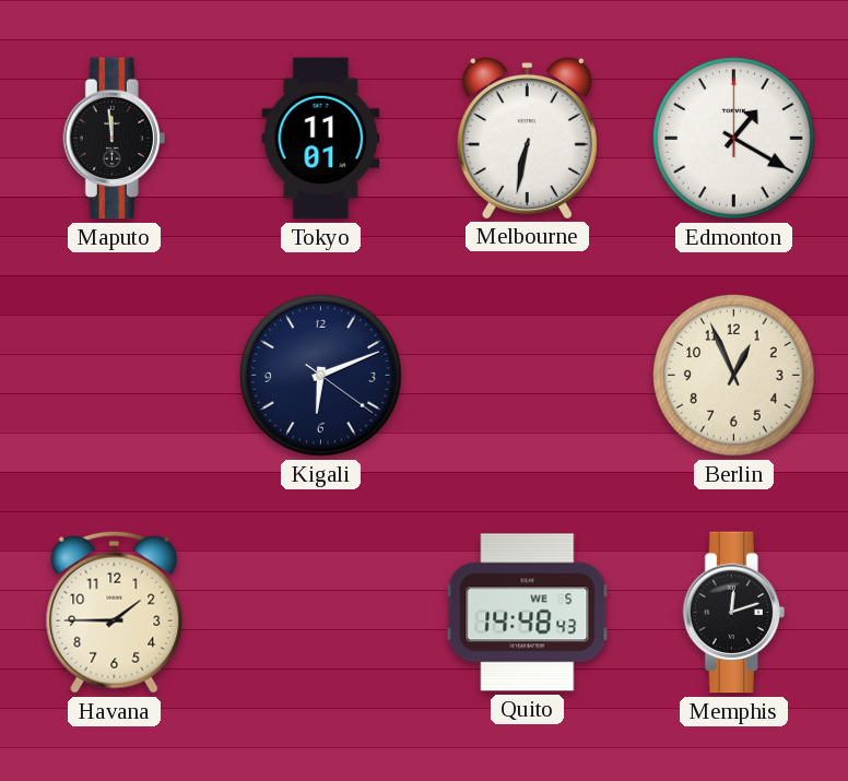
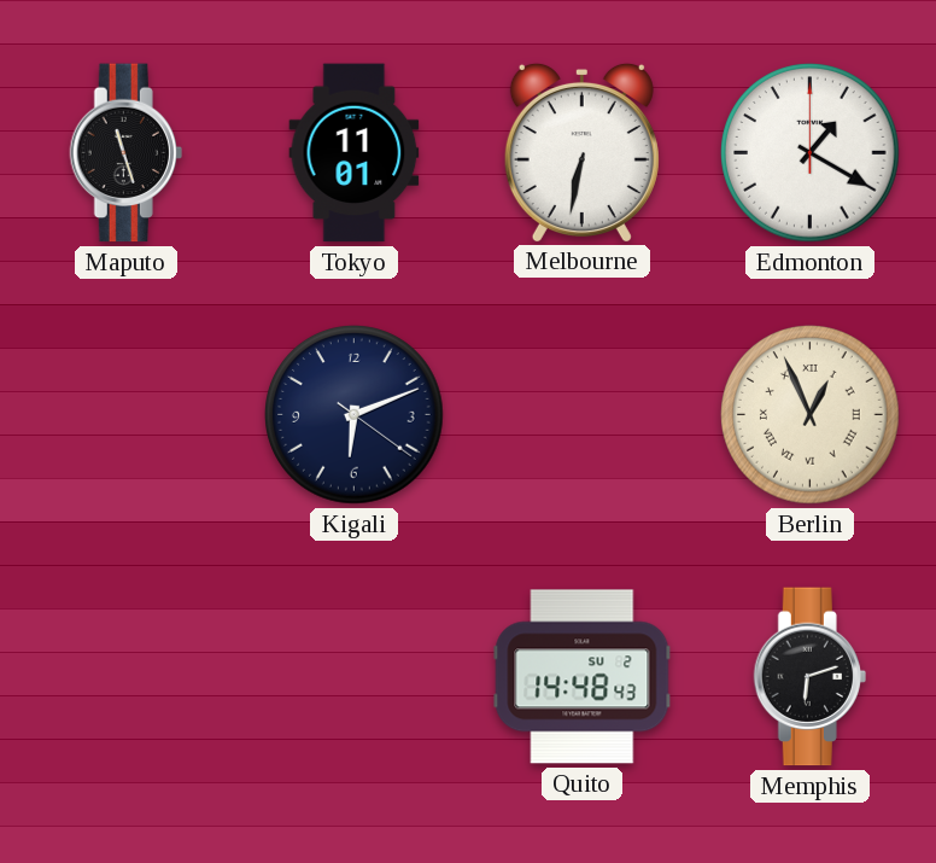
Maputo: 11:59 -> 11:27 (125, 153)
Berlin numerals: Arabic -> Roman (811, 415)
Havana: 1:45 -> none (115, 612)
Quito date: WE 5 -> SU 2 (583, 677)
Memphis: 12:12 -> 6:12 (809, 677)
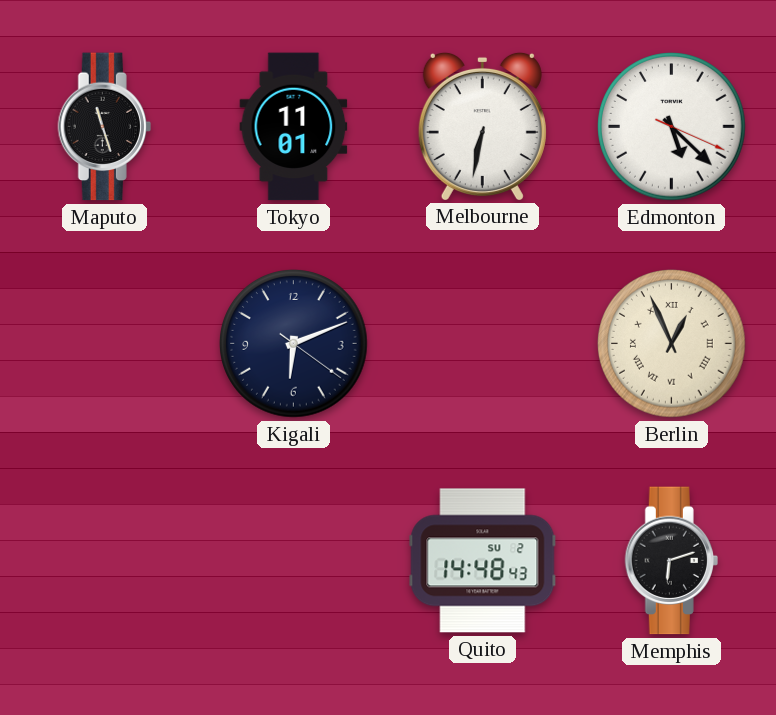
Edmonton: 1:20 -> 5:22 (672, 127)
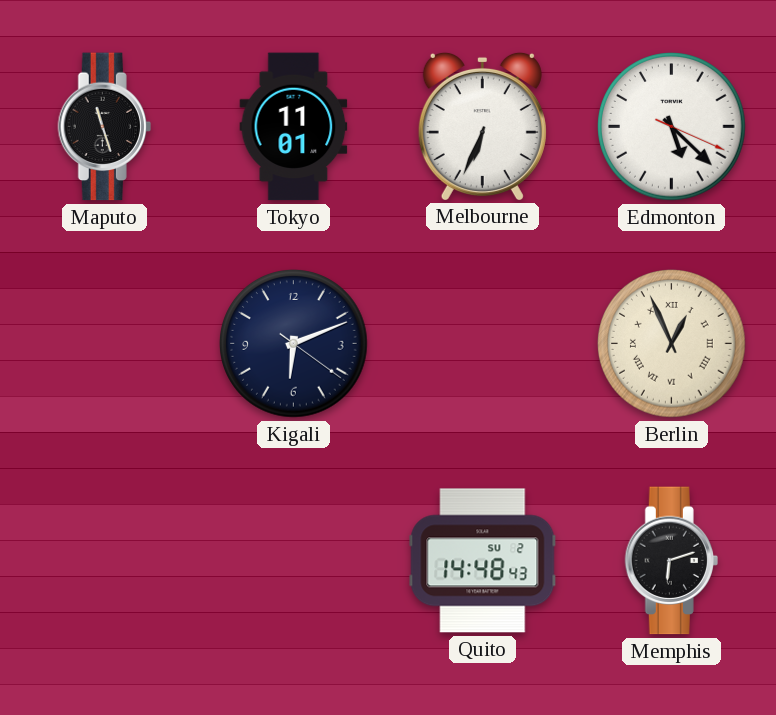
Melbourne: 6:32 -> 6:34 (482, 126)
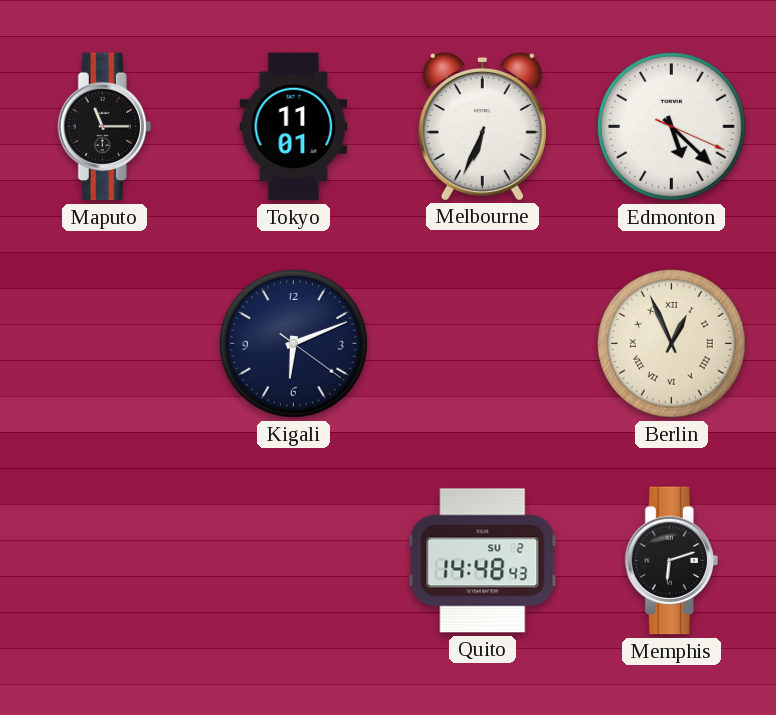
Maputo: 11:27 -> 11:15 (104, 127)
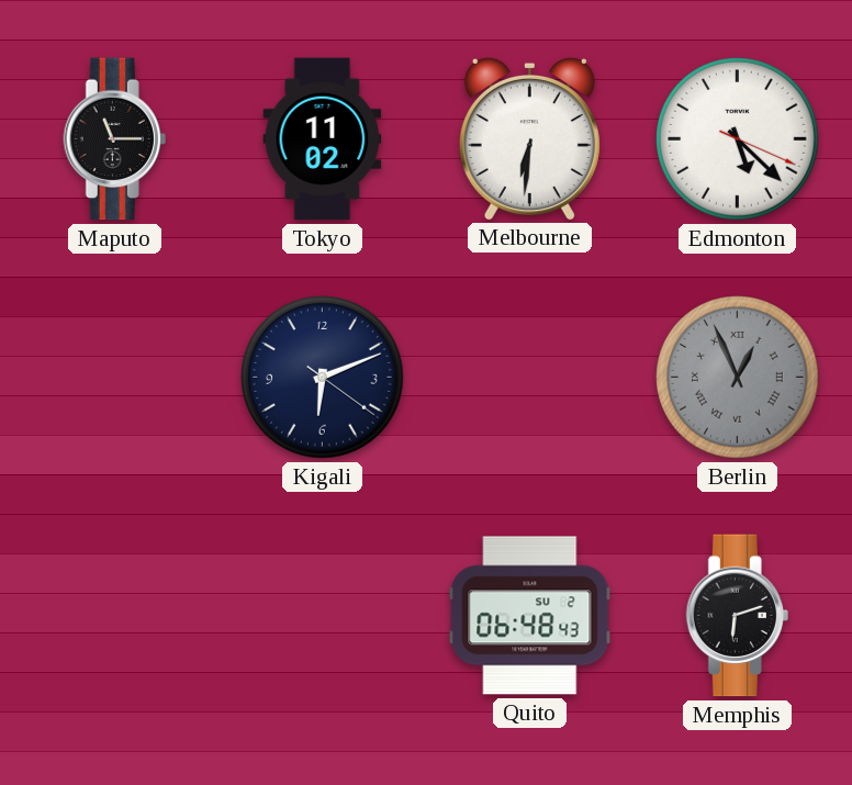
Tokyo: 11:01 -> 11:02 (323, 139)
Melbourne: 6:34 -> 6:31 (529, 138)
Berlin dial: cream -> grey (738, 378)
Quito: 14:48 -> 06:48 (530, 616)
